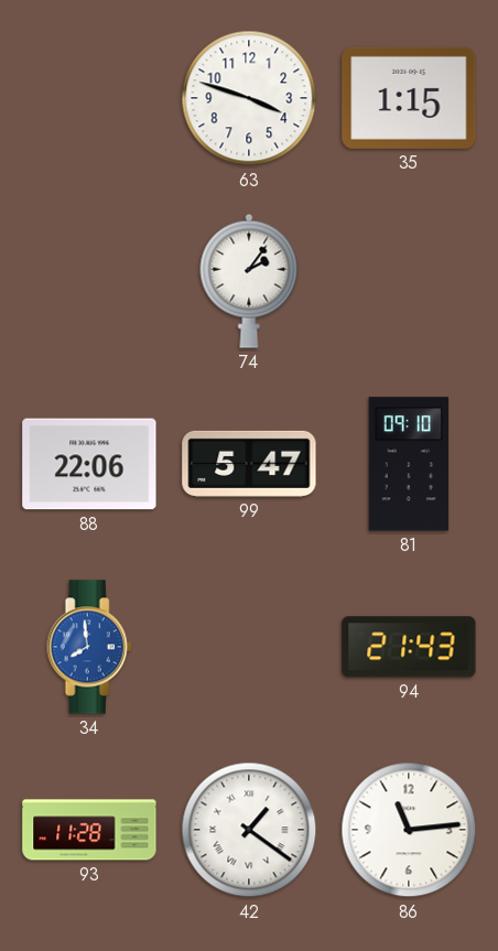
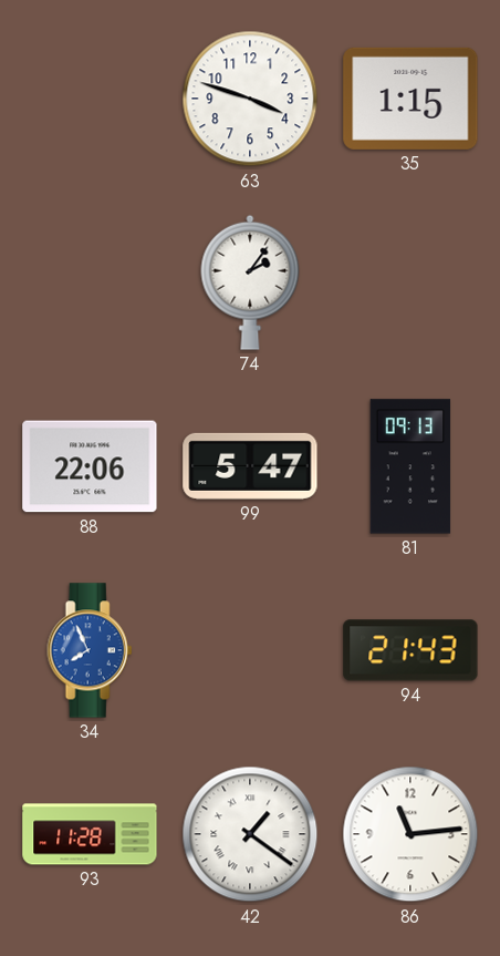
81: 09:10 -> 09:13 (410, 466)
34: 7:59 -> 7:56 (90, 650)
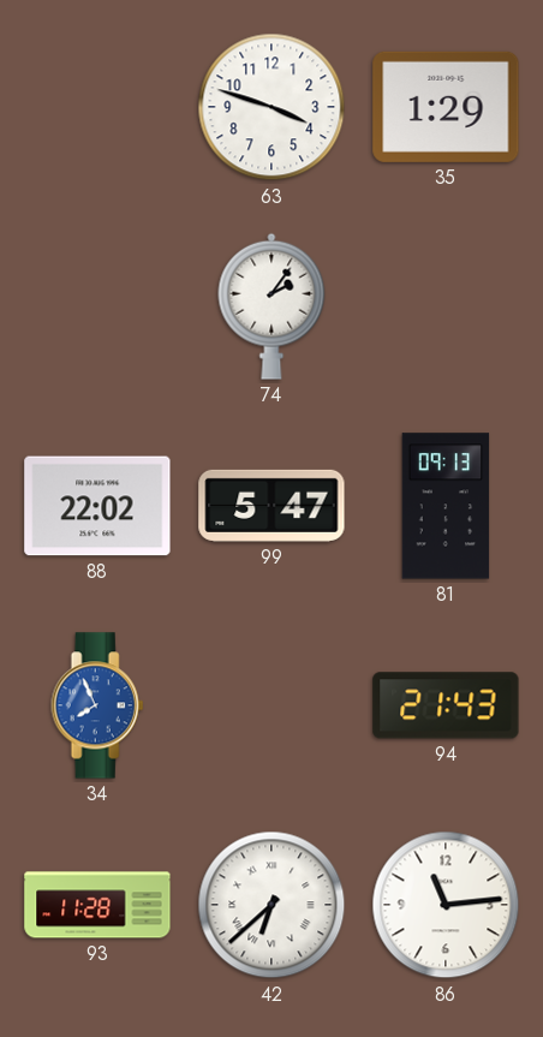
35: 1:15 -> 1:29 (446, 107)
88: 22:06 -> 22:02 (97, 506)
42: 1:21 -> 6:38 (271, 905)
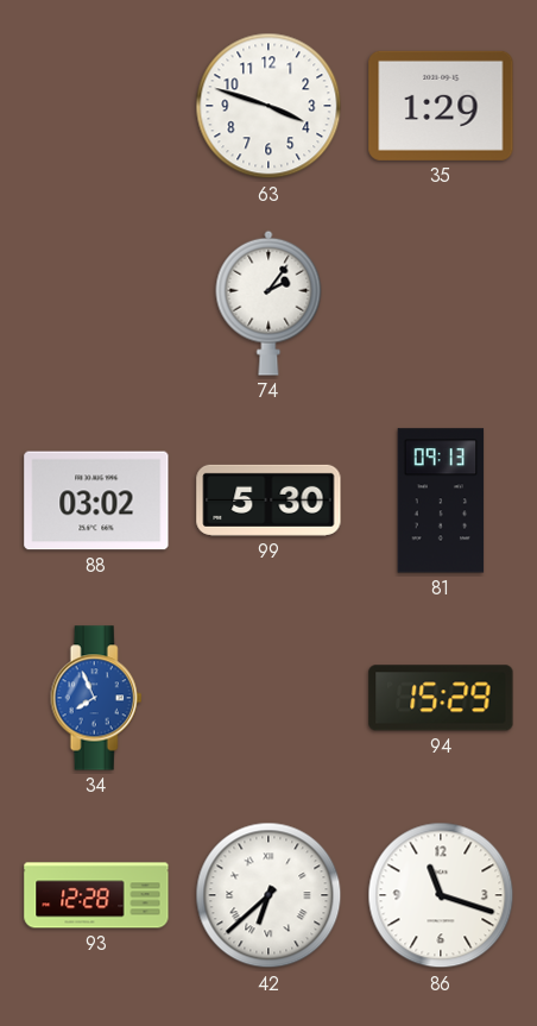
88: 22:02 -> 03:02 (96, 501)
99: 5:47 -> 5:30 (268, 501)
94: 21:43 -> 15:29 (441, 698)
93: 11:28 -> 12:28 (96, 895)
86: 11:14 -> 11:18 (441, 895)
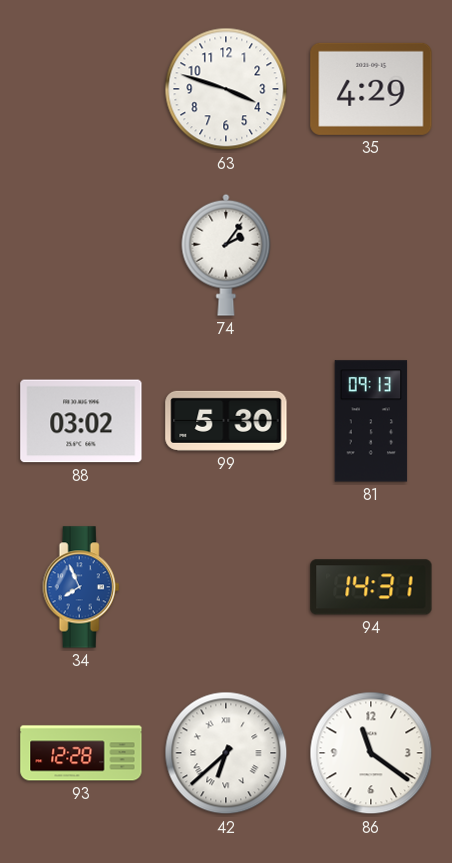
35: 1:29 -> 4:29 (371, 89)
94: 15:29 -> 14:31 (371, 587)
86: 11:18 -> 11:21 (371, 753)
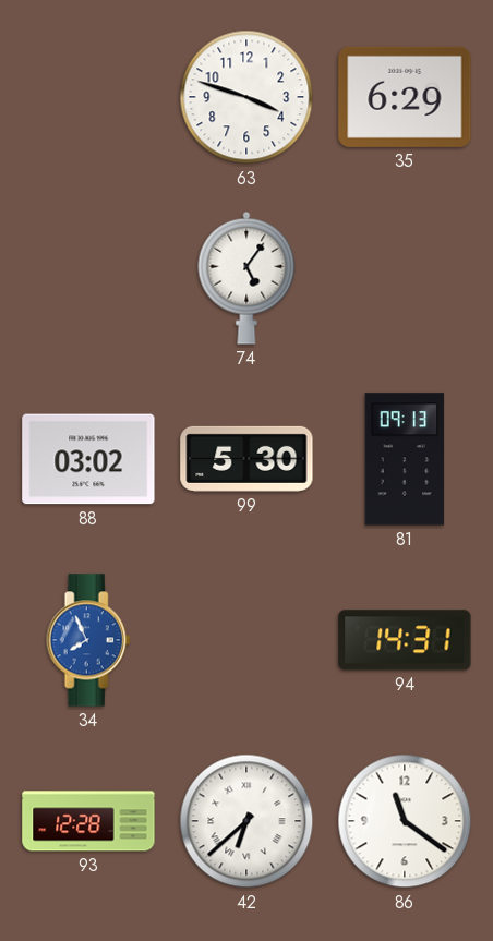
35: 4:29 -> 6:29 (405, 97)
74: 2:06 -> 5:06 (246, 278)
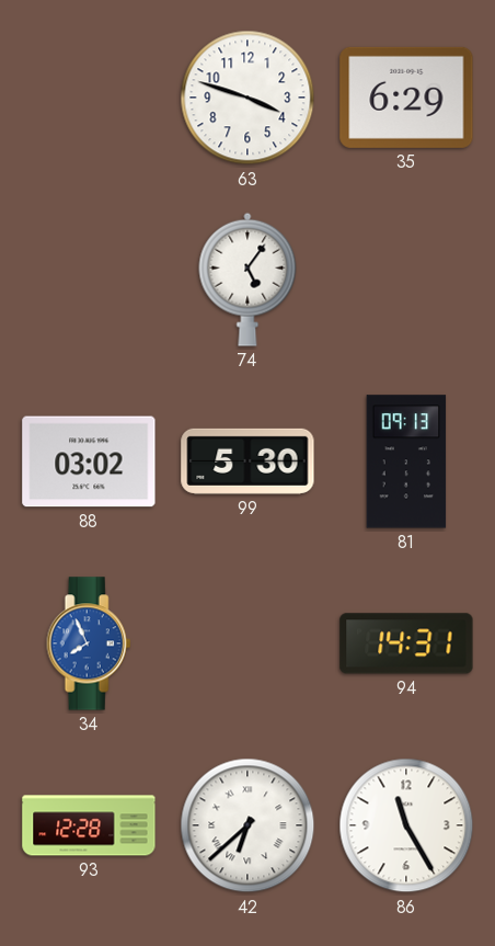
86: 11:21 -> 11:25 (406, 825)
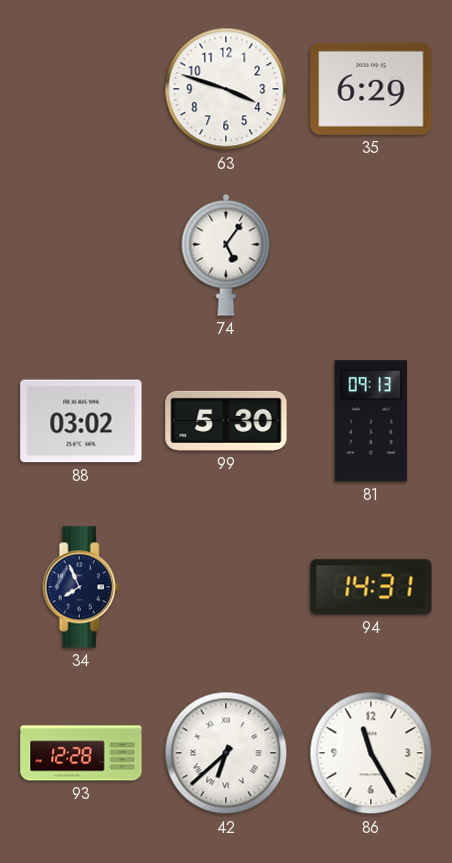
34 dial: blue -> navy (81, 587)
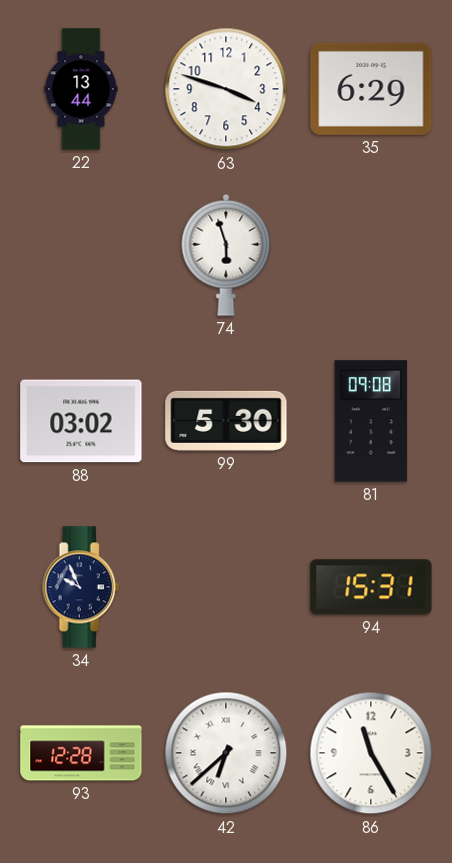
22: none -> 13:44 (81, 89)
74: 5:06 -> 5:57 (226, 255)
81: 09:13 -> 09:08 (371, 421)
34: 7:56 -> 9:56 (81, 587)
94: 14:31 -> 15:31 (371, 587)
